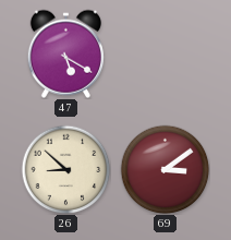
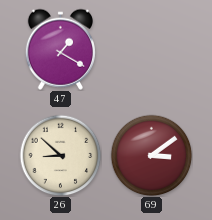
47: 5:20 -> 1:20 (60, 49)
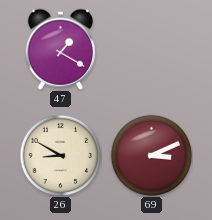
26: 8:52 -> 8:50 (60, 155)
69: 3:09 -> 3:11 (151, 155)
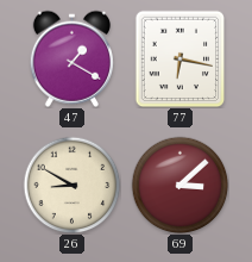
77: none -> 6:17 (181, 58)
69: 3:11 -> 3:08 (179, 185)
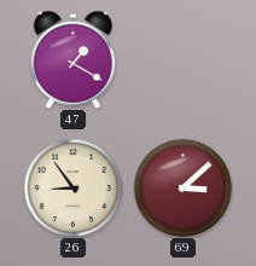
77: 6:17 -> none (181, 58)
26: 8:50 -> 8:54 (72, 187)
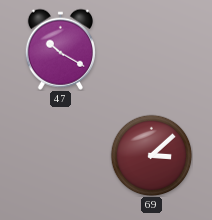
47: 1:20 -> 10:20 (60, 49)
26: 8:54 -> none (72, 187)
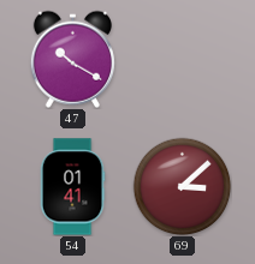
54: none -> 01:41 (72, 187)
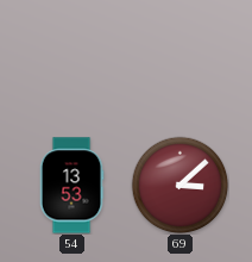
47: 10:20 -> none (72, 59)
54: 01:41 -> 13:53 (71, 186)
